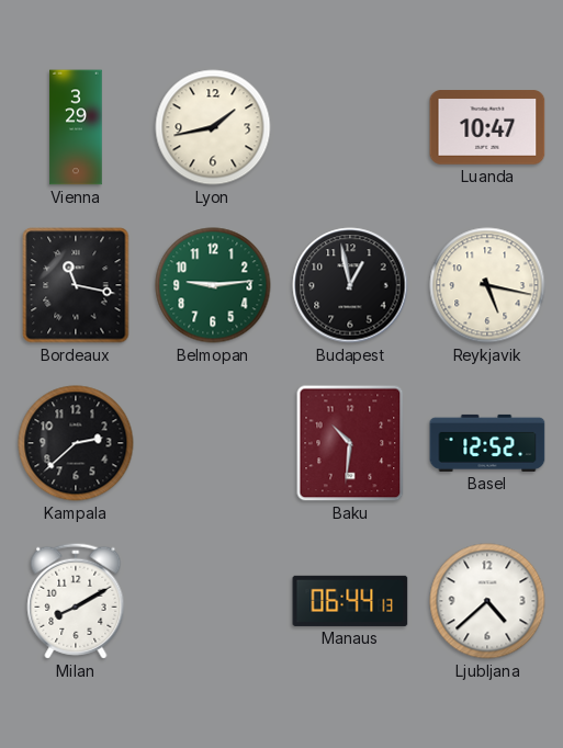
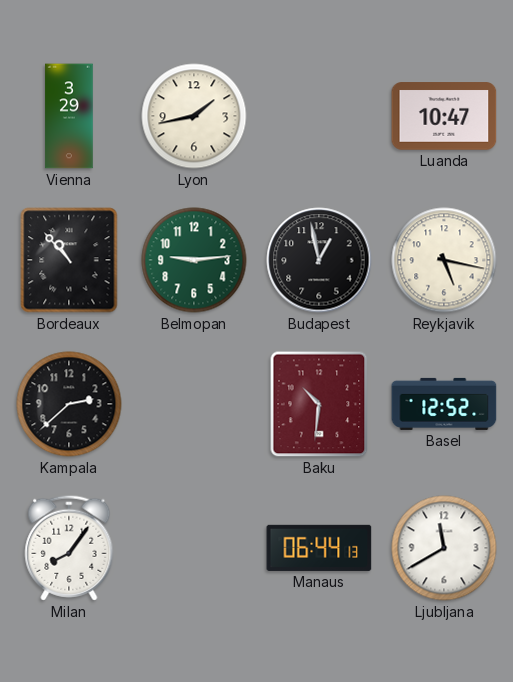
Bordeaux: 11:17 -> 10:53 (69, 260)
Milan: 8:10 -> 8:06 (69, 548)
Ljubljana: 4:38 -> 11:40 (444, 548)
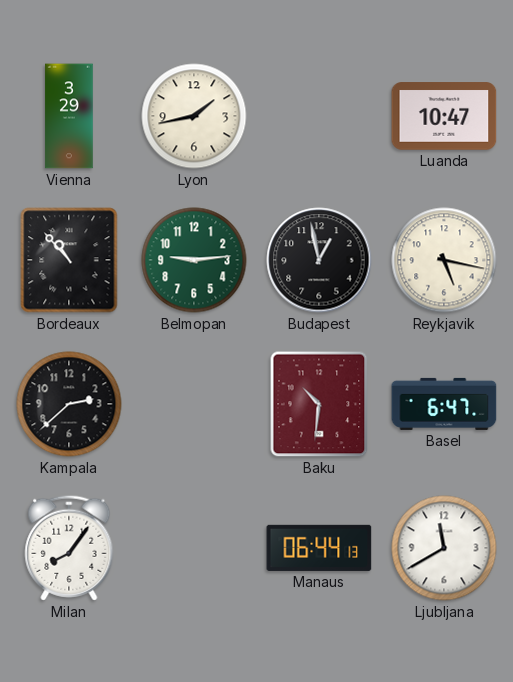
Basel: 12:52 -> 6:47 (444, 404)
